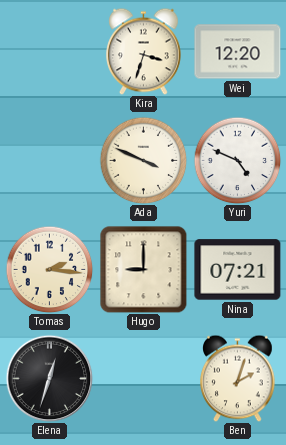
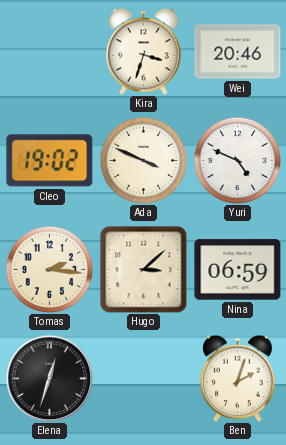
Wei: 12:20 -> 20:46 (238, 52)
Cleo: none -> 19:02 (50, 161)
Hugo: 9:00 -> 3:08 (144, 270)
Nina: 07:21 -> 06:59 (238, 270)
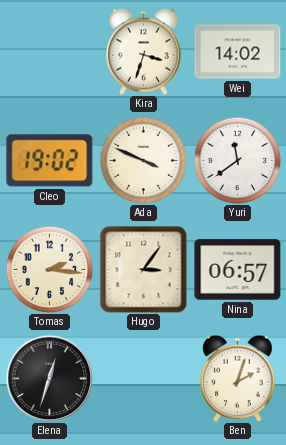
Wei: 20:46 -> 14:02 (238, 52)
Yuri: 4:49 -> 11:39 (237, 160)
Hugo: 3:08 -> 3:06 (144, 270)
Nina: 06:59 -> 06:57 (238, 270)
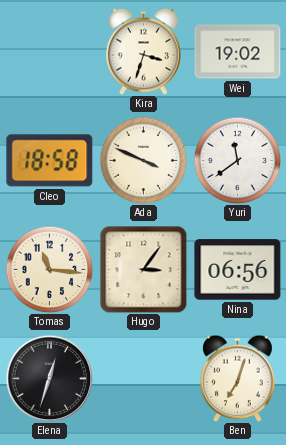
Wei: 14:02 -> 19:02 (238, 52)
Cleo: 19:02 -> 18:58 (50, 161)
Tomas: 2:16 -> 11:16 (49, 269)
Nina: 06:57 -> 06:56 (238, 270)
Ben: 2:03 -> 7:03 (238, 378)
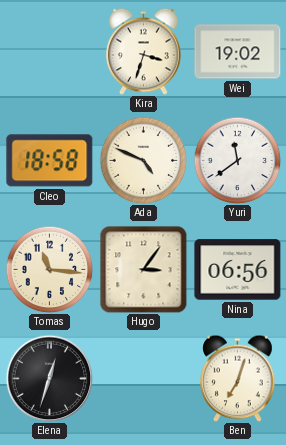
Ada: 3:49 -> 4:49 (143, 160)
